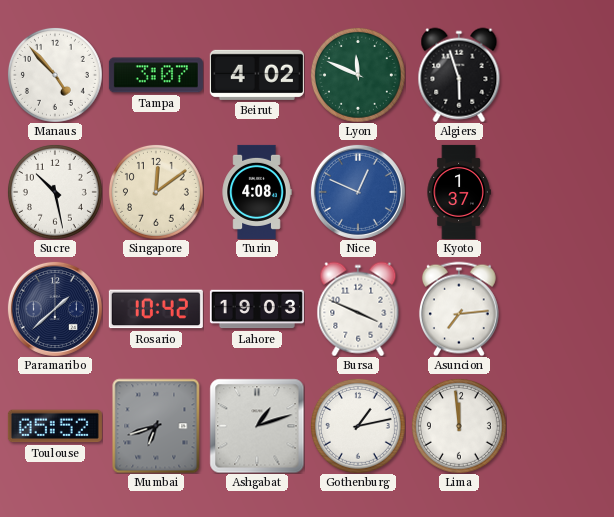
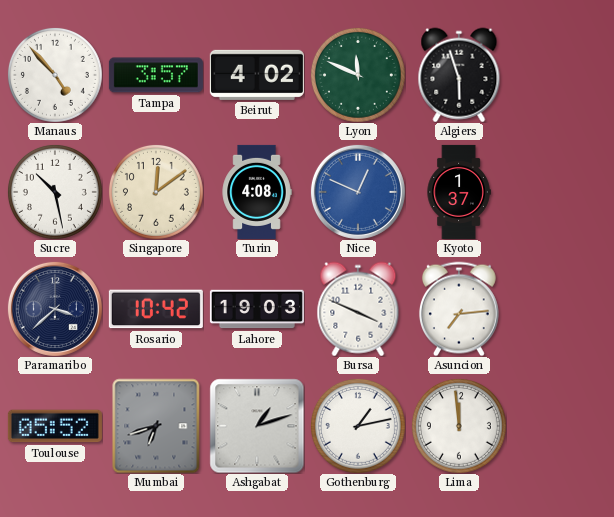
Tampa: 3:07 -> 3:57 (156, 75)
Paramaribo: 1:38 -> 3:38 (55, 309)
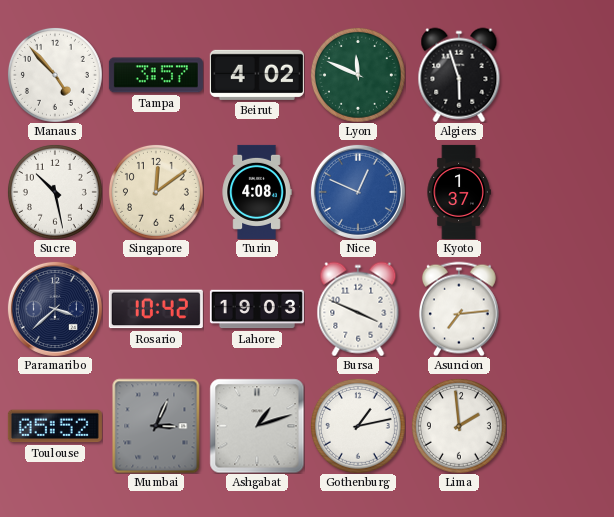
Mumbai: 6:42 -> 3:04 (156, 426)
Lima: 11:59 -> 1:59 (459, 426)
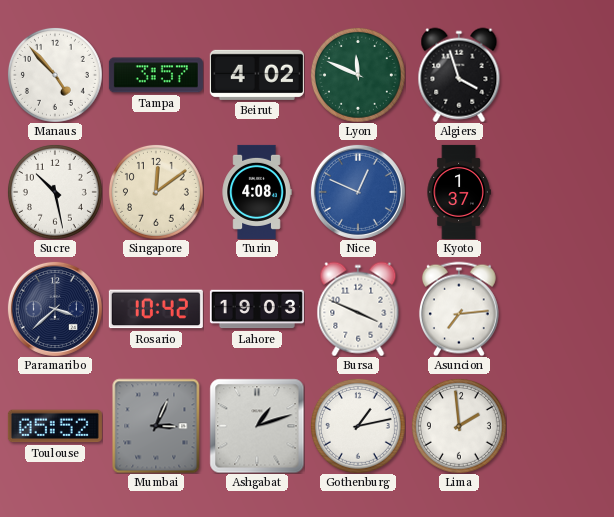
Algiers: 5:57 -> 3:57 (459, 75)
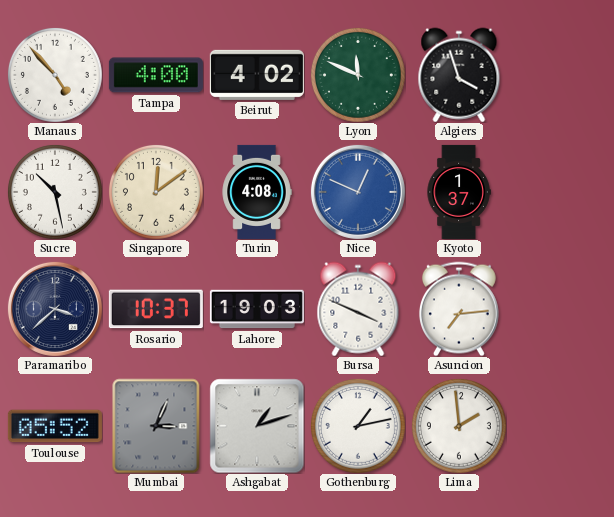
Tampa: 3:57 -> 4:00 (156, 75)
Rosario: 10:42 -> 10:37 (156, 309)
